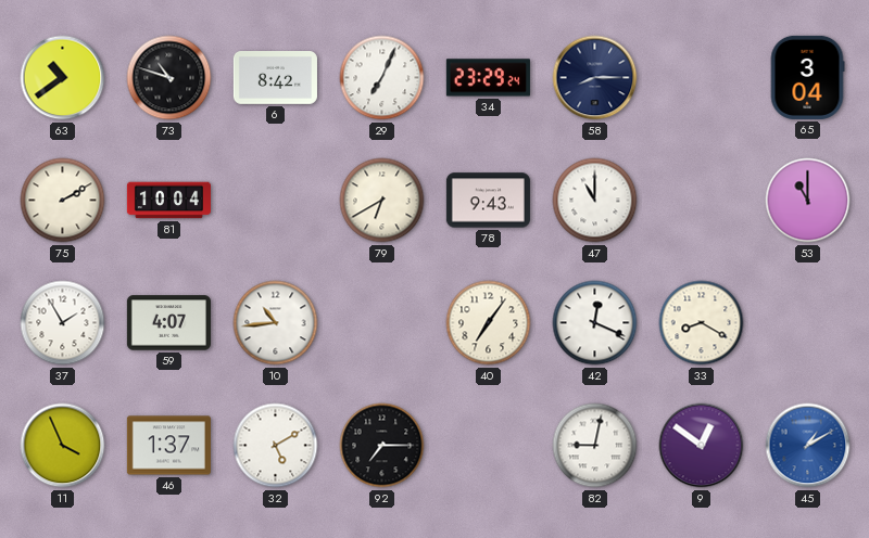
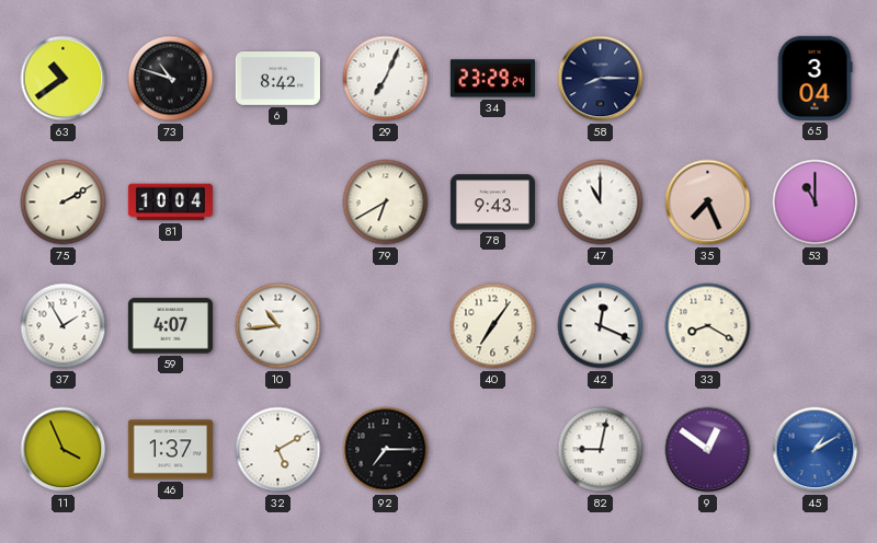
35: none -> 7:26 (708, 203)
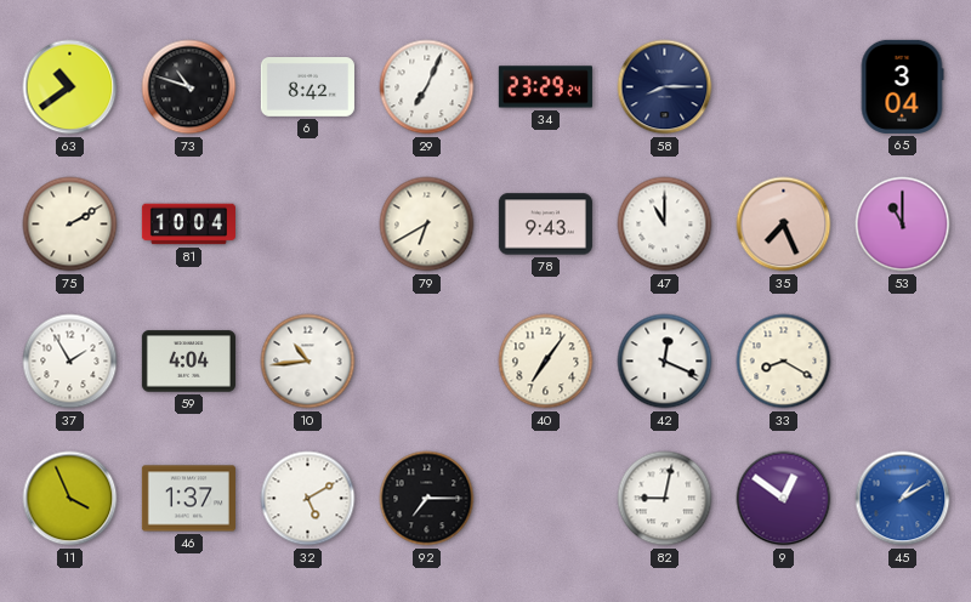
59: 4:07 -> 4:04 (188, 362)
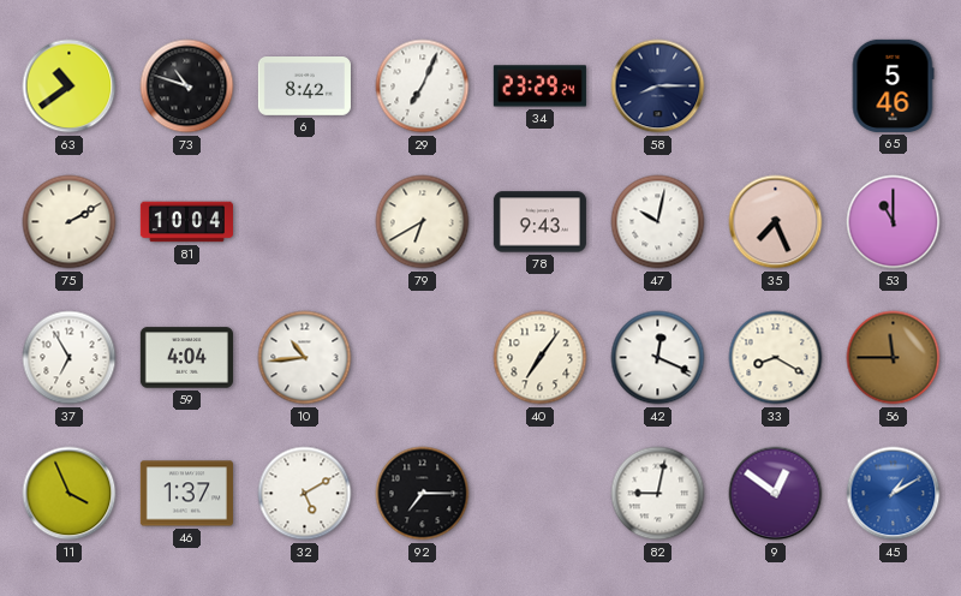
65: 3:04 -> 5:46 (893, 85)
47: 11:00 -> 10:02 (658, 222)
37: 1:55 -> 6:55 (70, 358)
56: none -> 11:45 (894, 358)
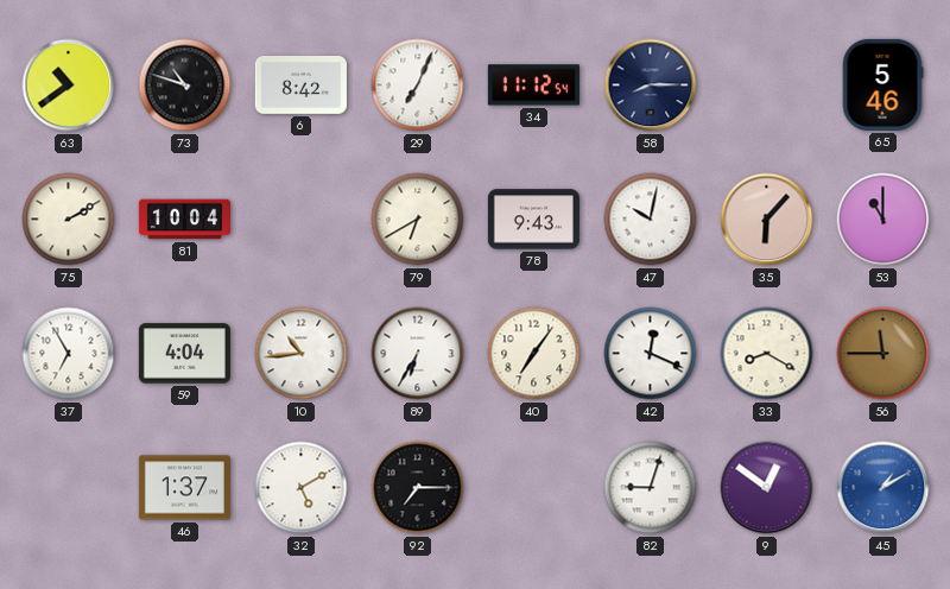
34: 23:29 -> 11:12 (533, 85)
35: 7:26 -> 6:07 (767, 220)
89: none -> 6:35 (418, 354)
11: 3:56 -> none (70, 494)
82: 9:02 -> 9:03 (651, 488)
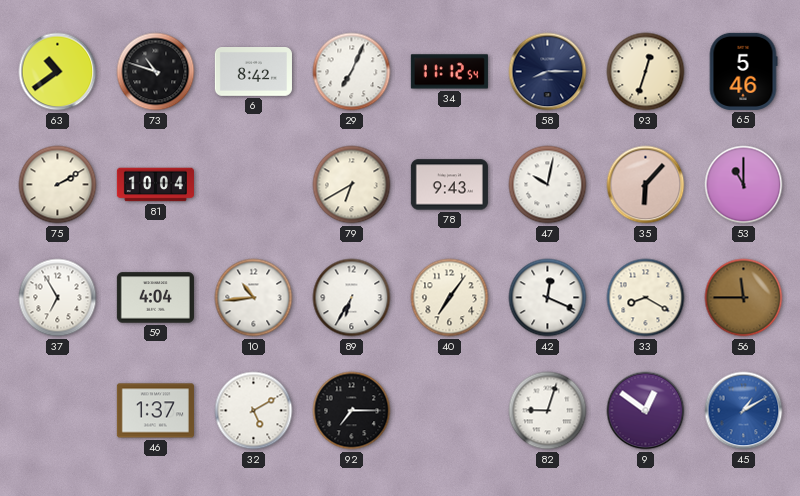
93: none -> 12:33 (646, 72)
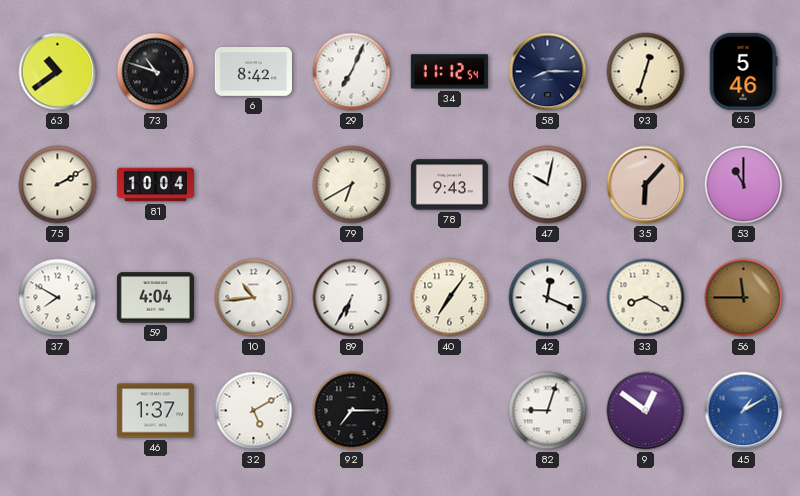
37: 6:55 -> 7:50 (58, 298)
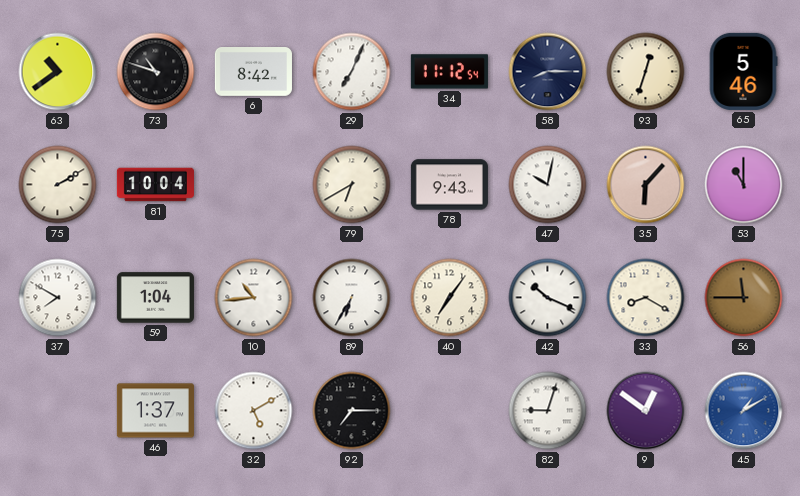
59: 4:04 -> 1:04 (155, 298)
42: 12:19 -> 10:19 (548, 298)
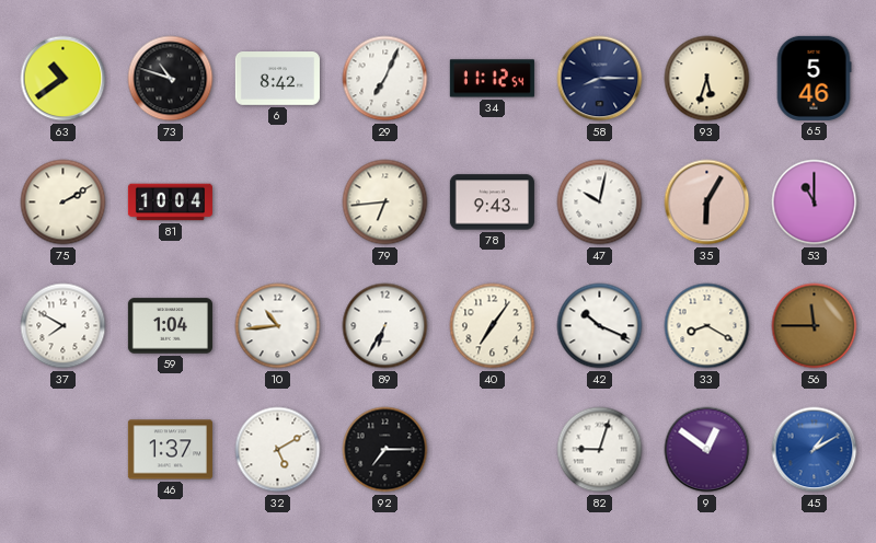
93: 12:33 -> 5:33 (707, 79)
79: 6:40 -> 6:44 (385, 203)
35: 6:07 -> 6:05 (707, 203)
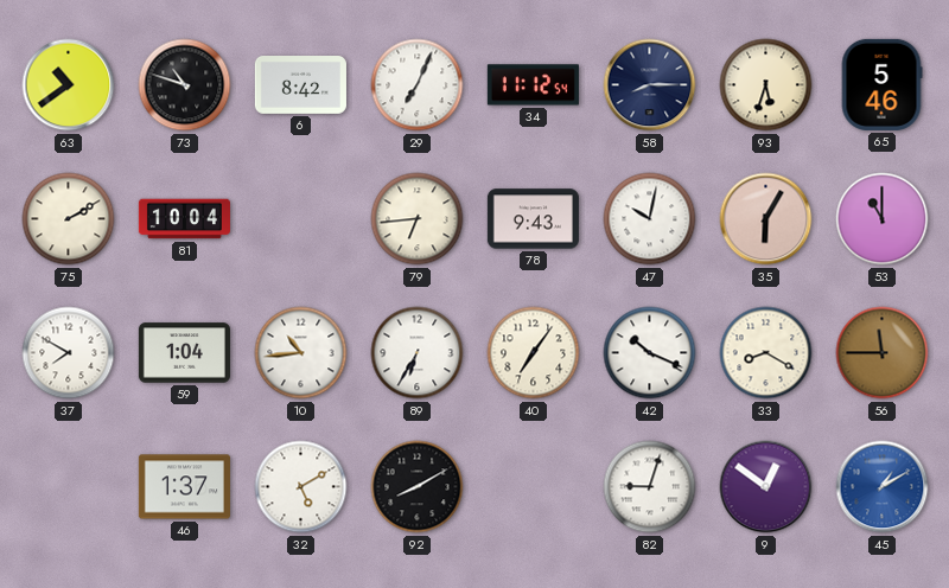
92: 7:15 -> 8:10 (418, 487)
